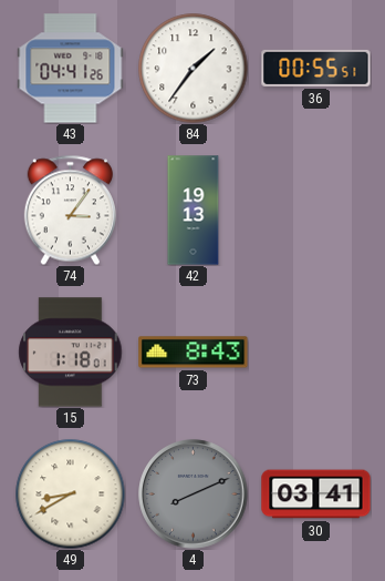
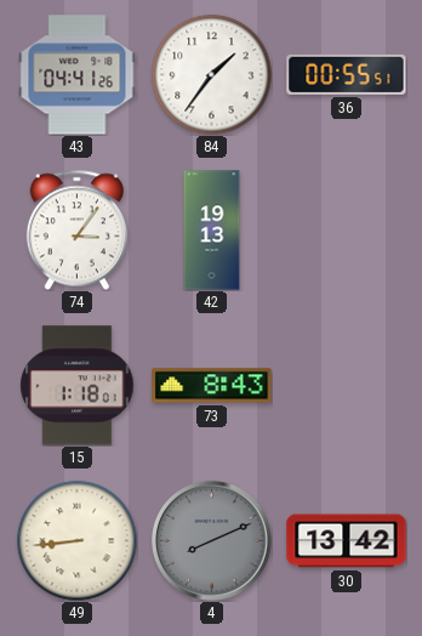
49: 8:40 -> 8:44 (78, 541)
30: 03:41 -> 13:42 (347, 541)
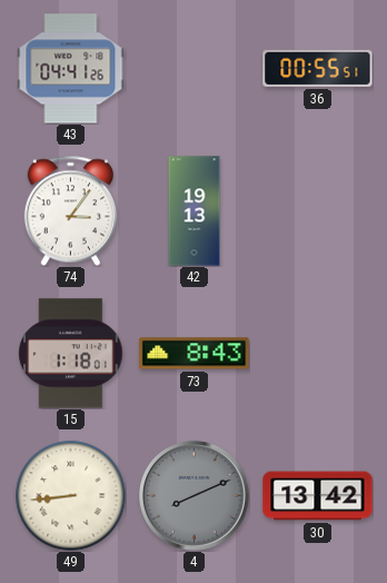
84: 1:36 -> none (212, 75)
